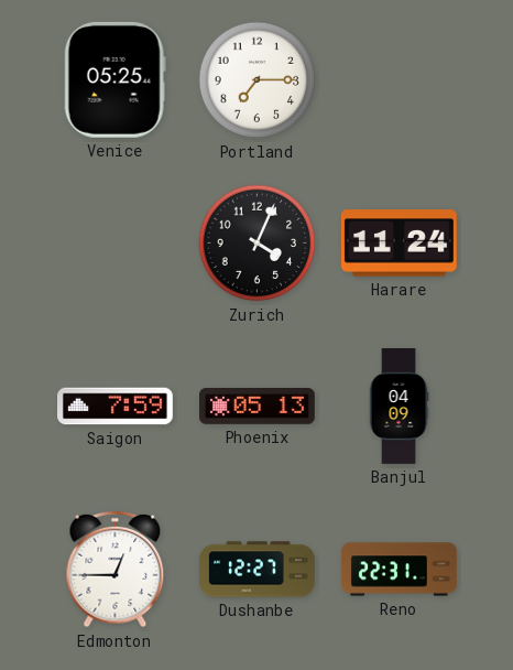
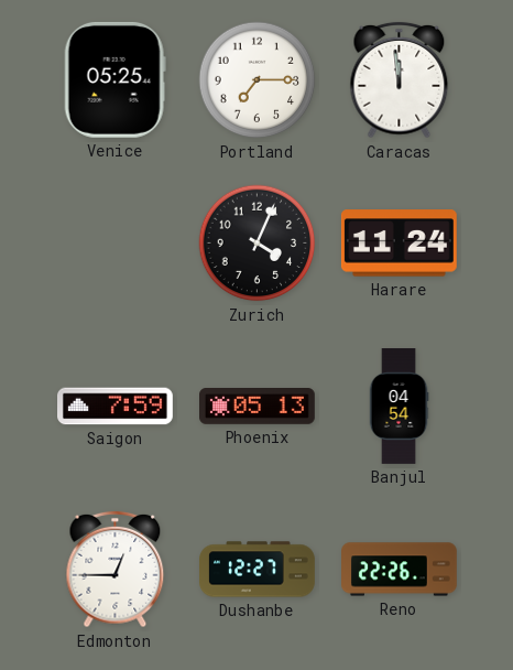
Caracas: none -> 11:59 (400, 80)
Banjul: 04:09 -> 04:54 (399, 407)
Reno: 22:31 -> 22:26 (400, 570)
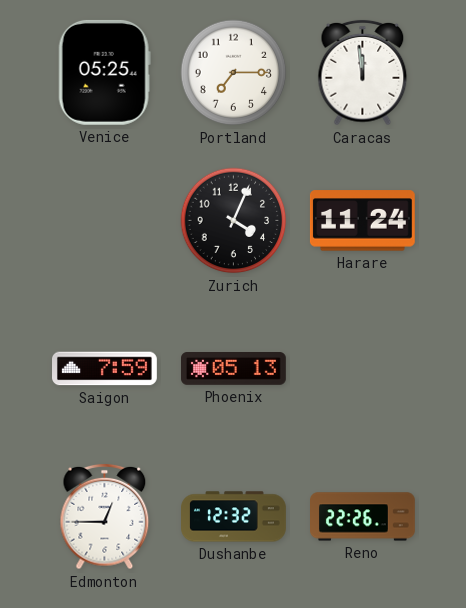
Banjul: 04:54 -> none (399, 407)
Dushanbe: 12:27 -> 12:32 (234, 517)
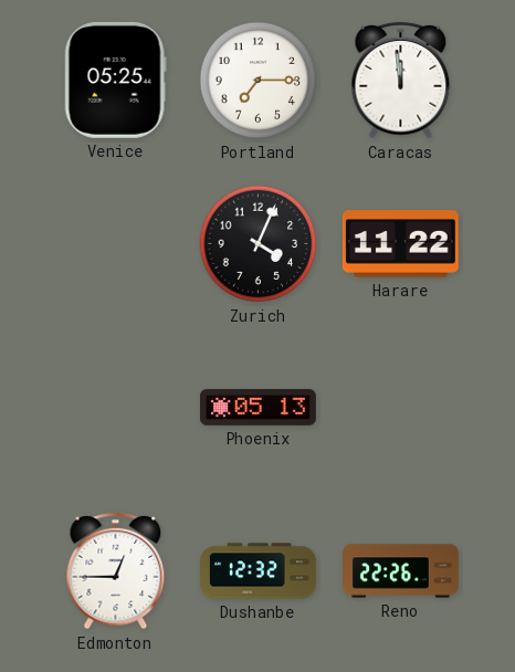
Harare: 11:24 -> 11:22 (400, 244)
Saigon: 7:59 -> none (105, 369)
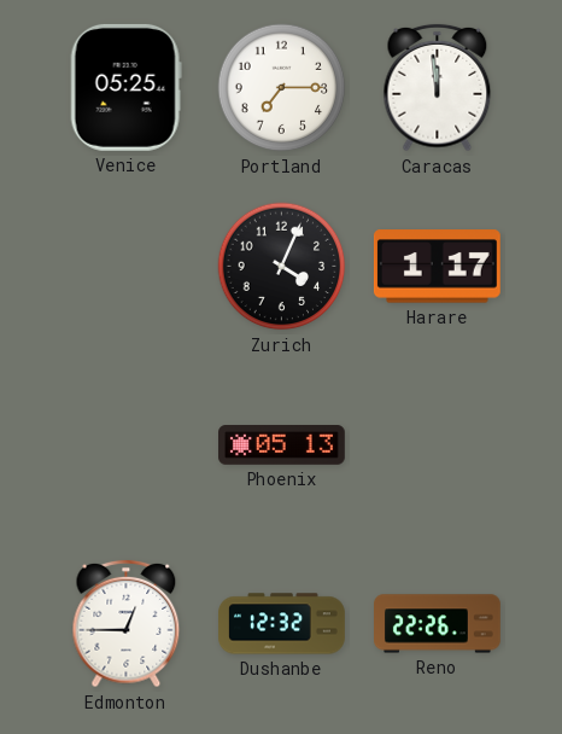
Harare: 11:22 -> 1:17 (437, 267)
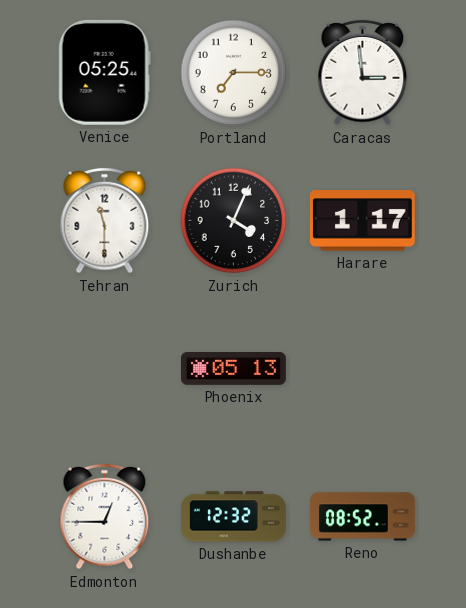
Caracas: 11:59 -> 2:59 (363, 73)
Tehran: none -> 11:30 (105, 221)
Reno: 22:26 -> 08:52 (363, 517)
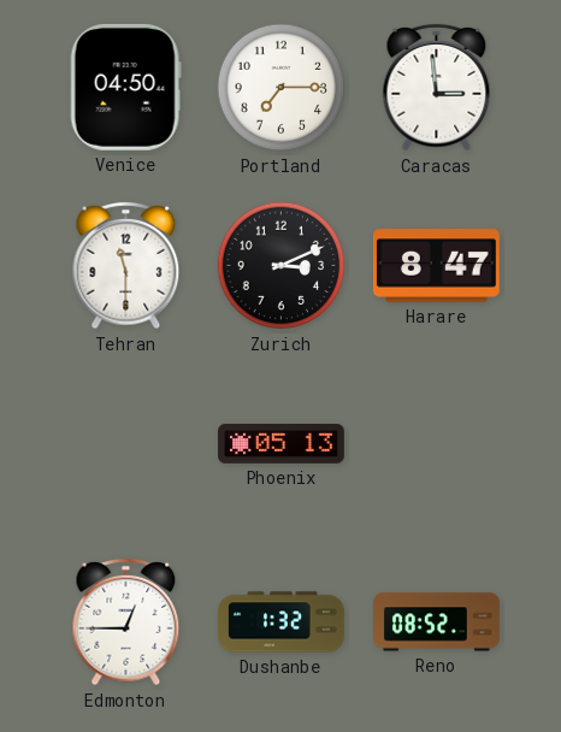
Venice: 05:25 -> 04:50 (125, 87)
Zurich: 4:04 -> 3:11 (282, 266)
Harare: 1:17 -> 8:47 (436, 266)
Dushanbe: 12:32 -> 1:32 (282, 622)
